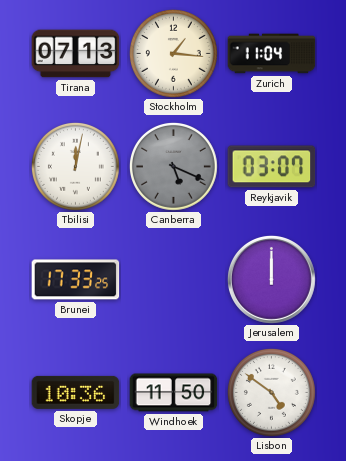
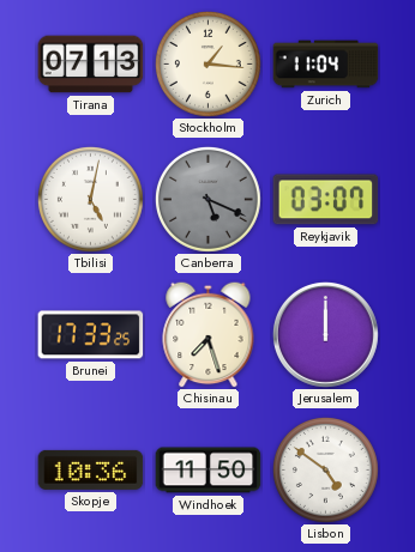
Tbilisi: 12:02 -> 5:02 (90, 199)
Chisinau: none -> 7:27 (209, 334)
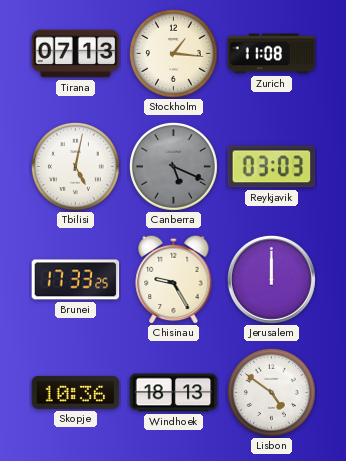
Zurich: 11:04 -> 11:08 (272, 54)
Reykjavik: 03:07 -> 03:03 (272, 167)
Chisinau: 7:27 -> 9:25 (174, 279)
Windhoek: 11:50 -> 18:13 (174, 393)
